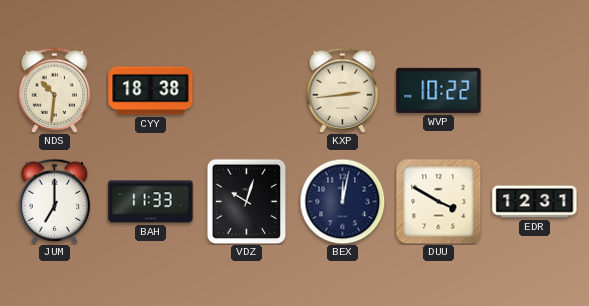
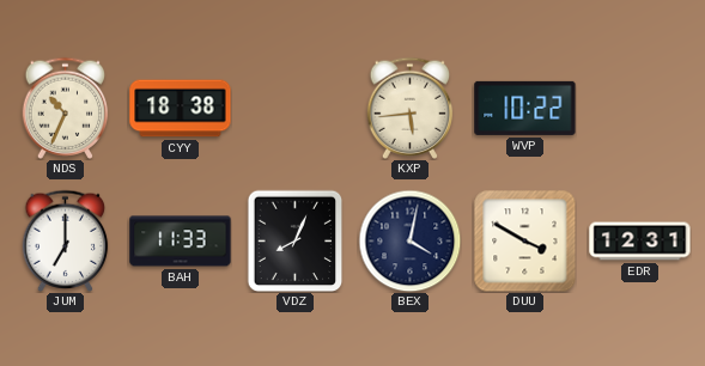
NDS: 10:31 -> 10:34 (66, 108)
KXP: 2:44 -> 5:44 (411, 108)
VDZ: 10:03 -> 8:04 (296, 240)
BEX: 12:02 -> 4:02 (409, 240)
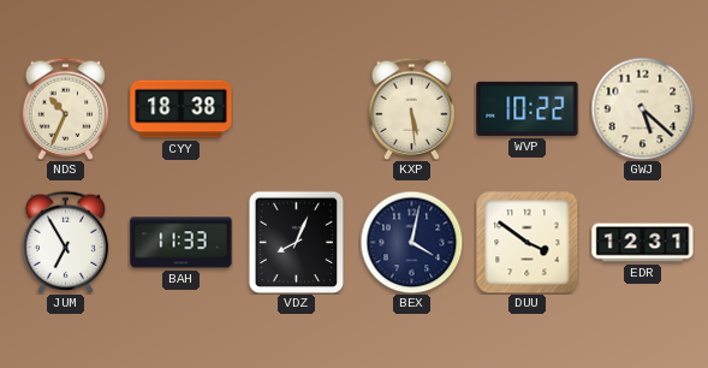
KXP: 5:44 -> 5:29 (412, 108)
GWJ: none -> 5:22 (642, 108)
JUM: 7:00 -> 6:55 (66, 242)
DUU: 3:50 -> 3:51 (526, 242)
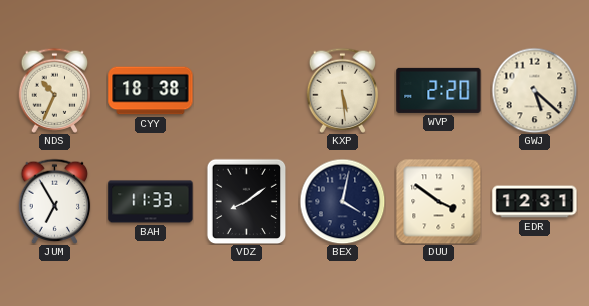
WVP: 10:22 -> 2:20 (439, 90)
VDZ: 8:04 -> 8:09 (247, 201)
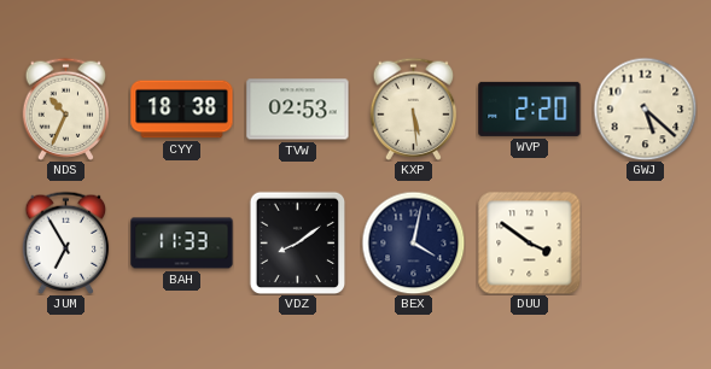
TVW: none -> 02:53 (298, 110)
EDR: 12:31 -> none (535, 202)
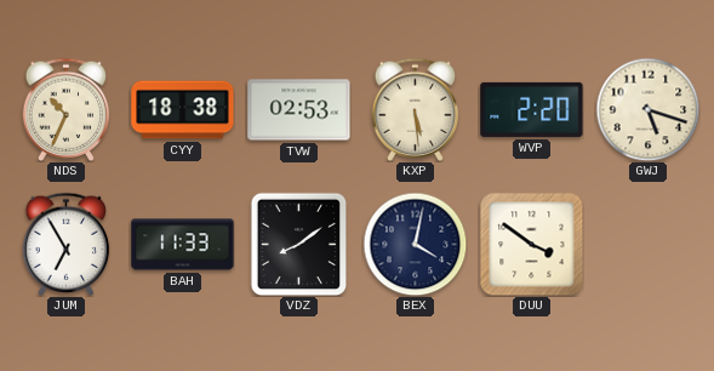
GWJ: 5:22 -> 5:18 (647, 109)
